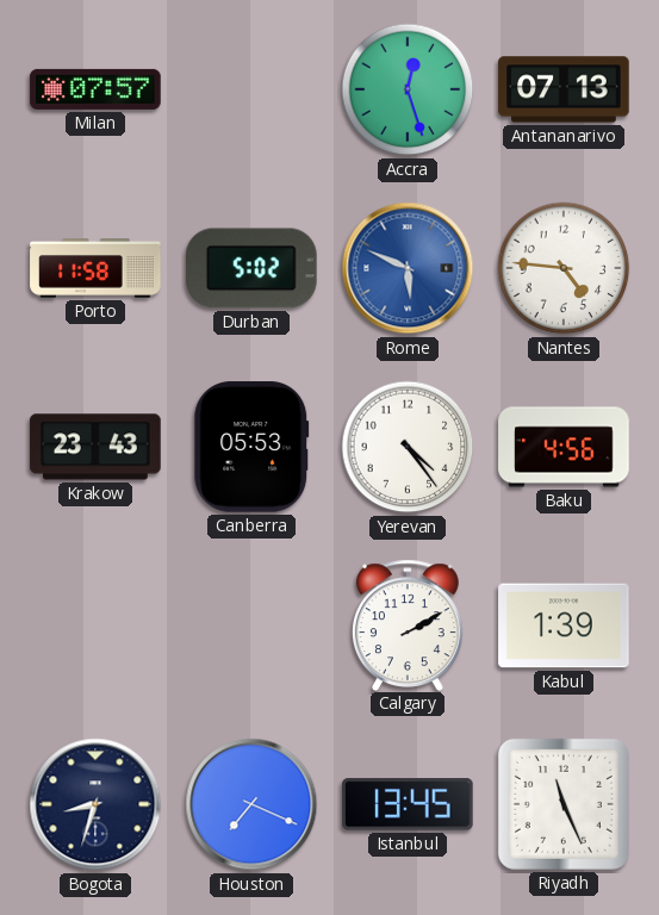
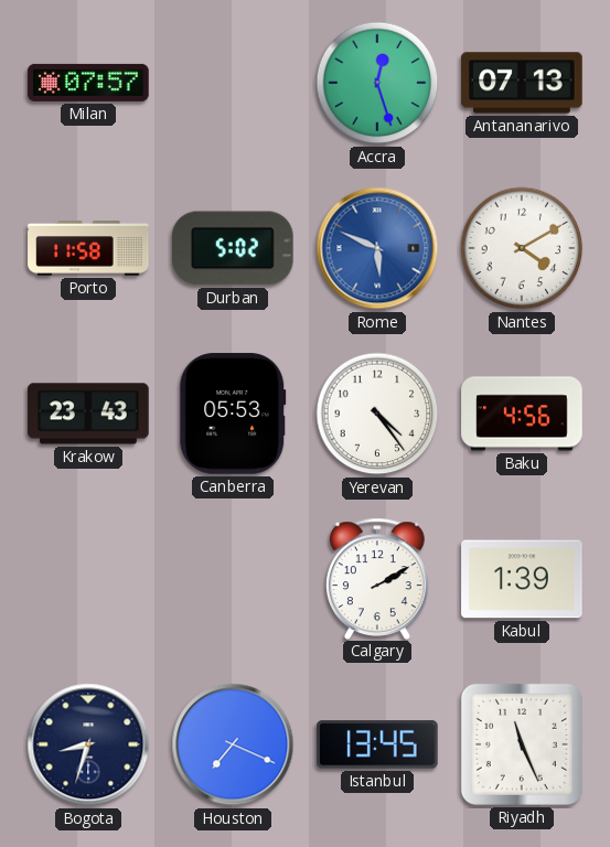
Nantes: 4:46 -> 4:10 (522, 248)
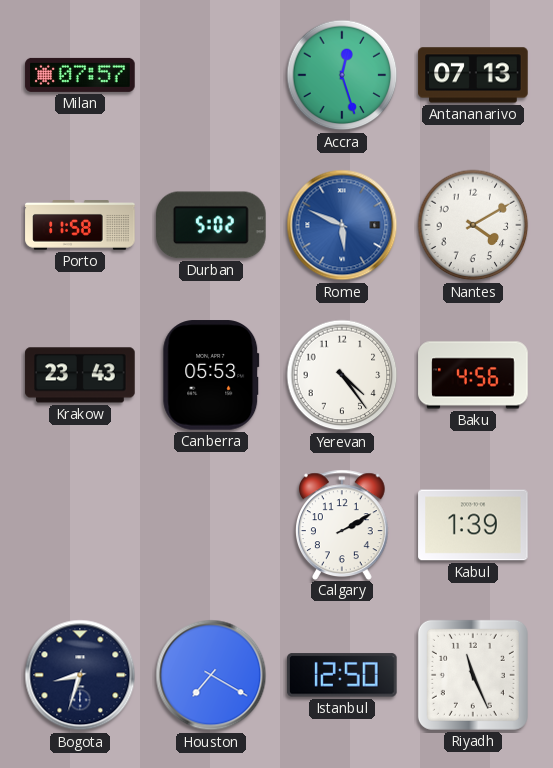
Houston: 7:19 -> 7:20 (211, 675)
Istanbul: 13:45 -> 12:50 (343, 675)
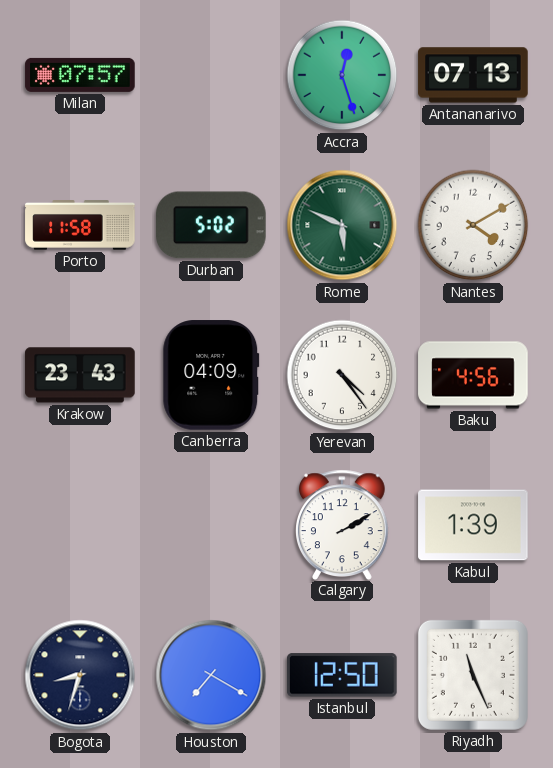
Rome dial: blue -> green (342, 225)
Canberra: 05:53 -> 04:09 (211, 375)
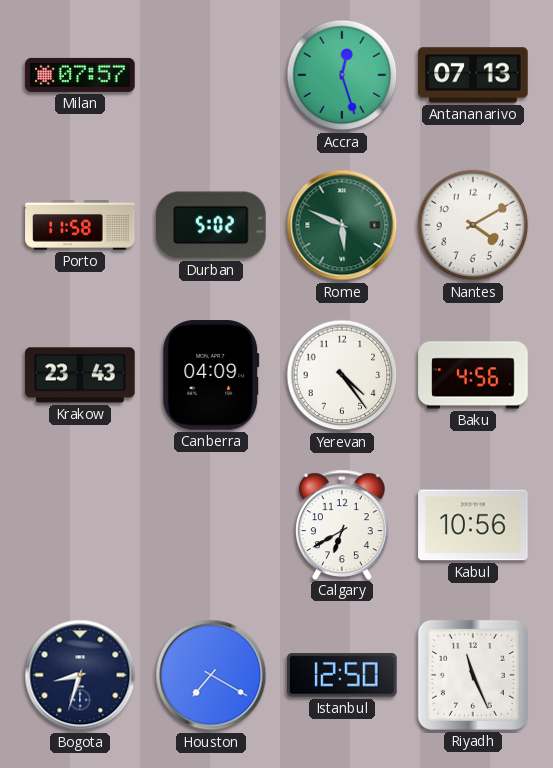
Calgary: 2:10 -> 6:40 (342, 524)
Kabul: 1:39 -> 10:56 (473, 525)
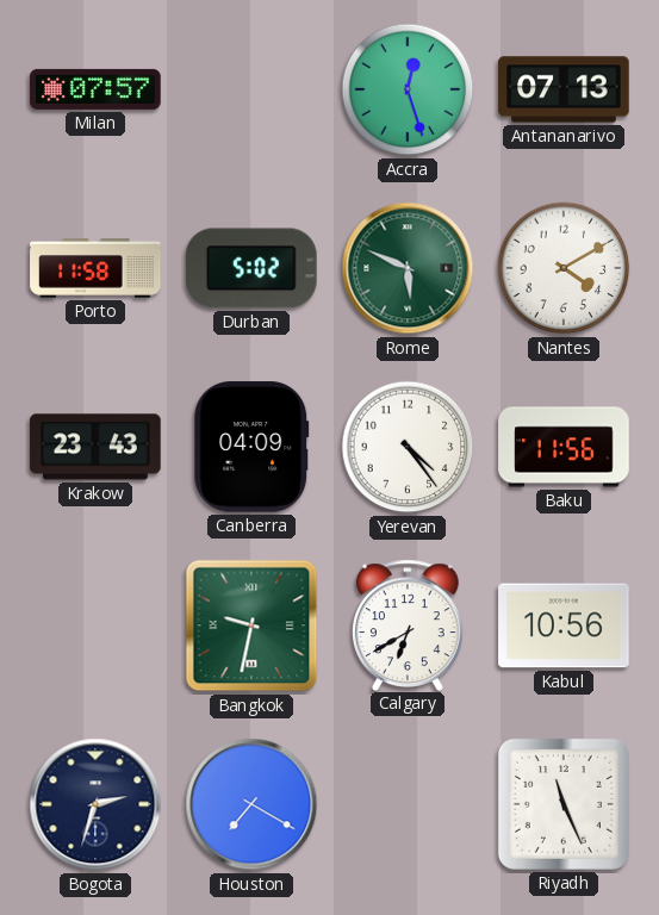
Baku: 4:56 -> 11:56 (564, 447)
Bangkok: none -> 9:32 (251, 625)
Bogota: 8:33 -> 2:33 (95, 804)
Istanbul: 12:50 -> none (343, 675)
